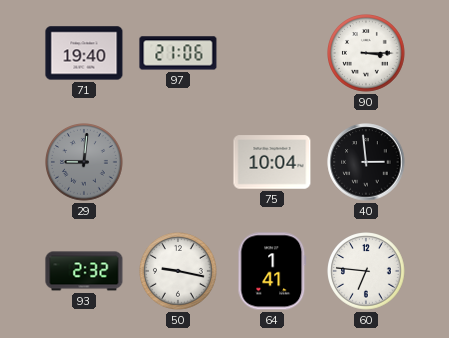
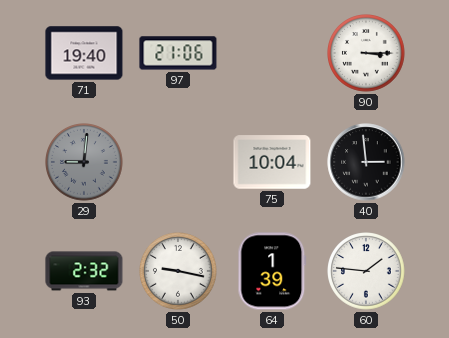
64: 1:41 -> 1:39 (272, 271)
60: 6:46 -> 1:46 (367, 272)
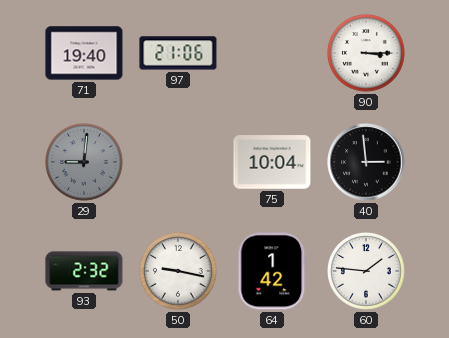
64: 1:39 -> 1:42 (272, 271)
